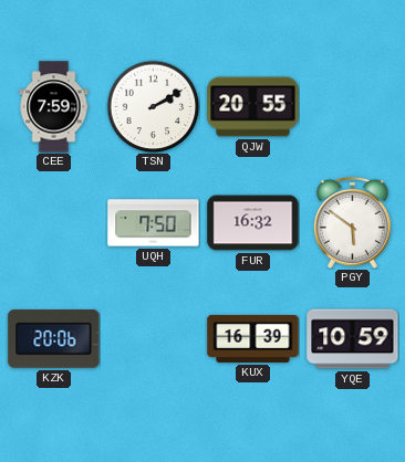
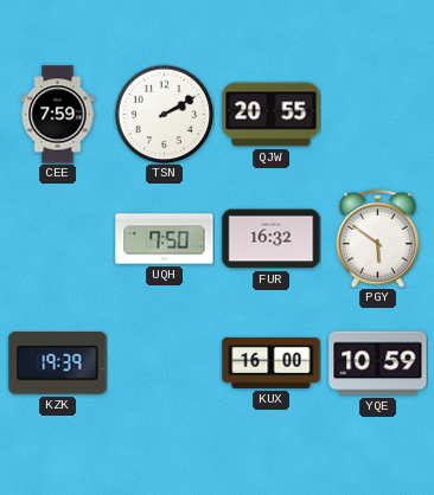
KZK: 20:06 -> 19:39 (58, 364)
KUX: 16:39 -> 16:00 (272, 362)
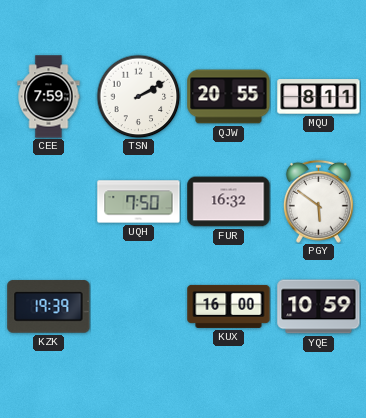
MQU: none -> 8:11 (319, 97)
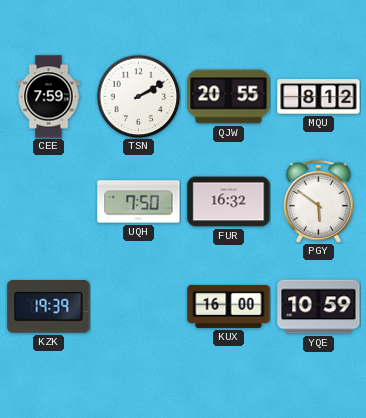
MQU: 8:11 -> 8:12 (319, 97)
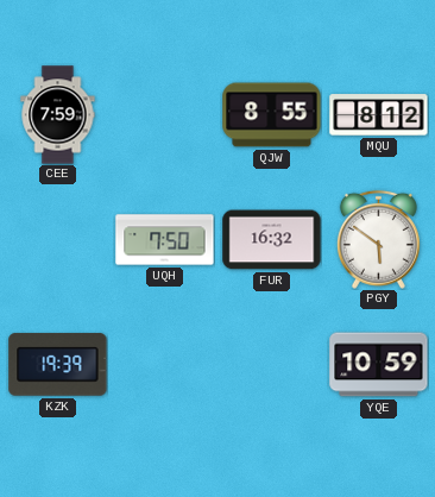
TSN: 2:10 -> none (138, 96)
QJW: 20:55 -> 8:55 (272, 115)
KUX: 16:00 -> none (229, 306)
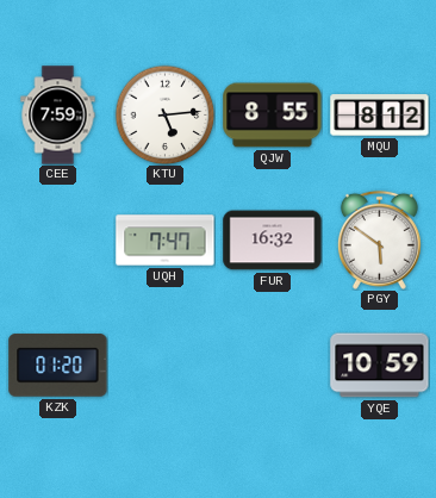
KTU: none -> 5:14 (164, 114)
UQH: 7:50 -> 7:47 (166, 241)
KZK: 19:39 -> 01:20 (58, 366)
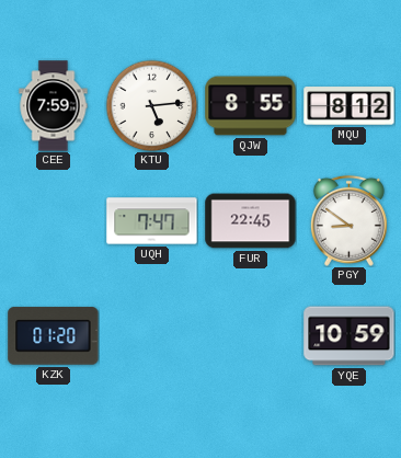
FUR: 16:32 -> 22:45 (251, 221)
PGY: 5:51 -> 8:51 (348, 220)
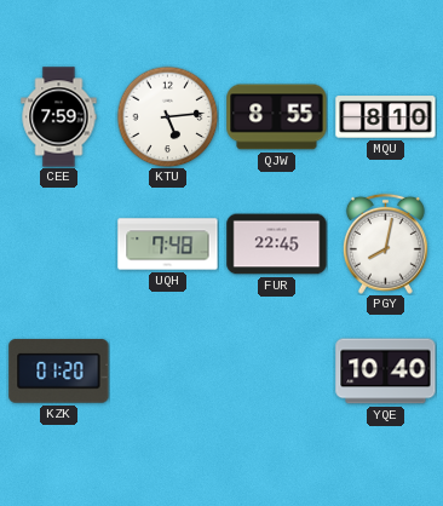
MQU: 8:12 -> 8:10 (386, 117)
UQH: 7:47 -> 7:48 (168, 245)
PGY: 8:51 -> 8:02 (385, 243)
YQE: 10:59 -> 10:40 (386, 372)
